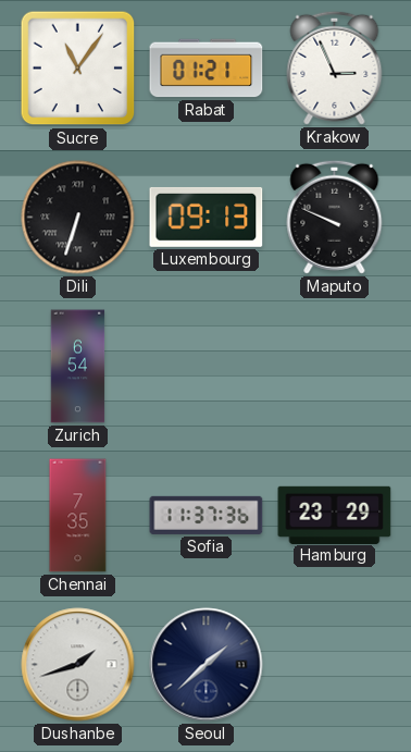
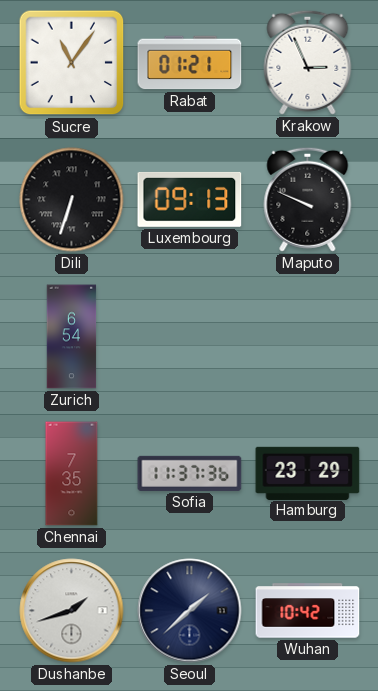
Wuhan: none -> 10:42 (308, 611)
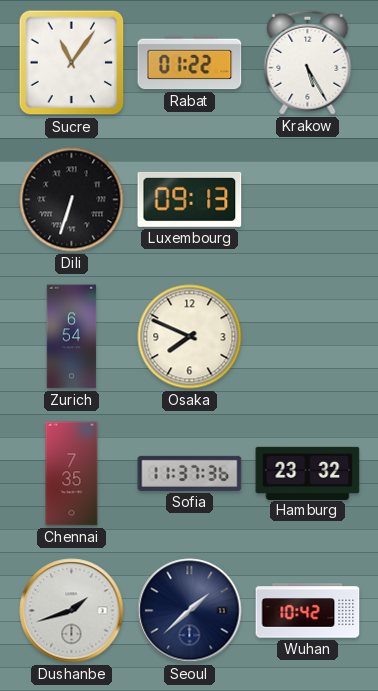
Rabat: 01:21 -> 01:22 (190, 63)
Krakow: 2:56 -> 5:25 (308, 62)
Maputo: 9:49 -> none (308, 199)
Osaka: none -> 7:49 (190, 337)
Hamburg: 23:29 -> 23:32 (308, 473)
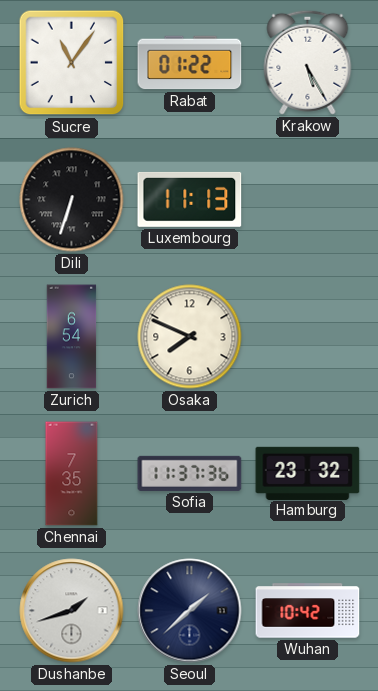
Luxembourg: 09:13 -> 11:13 (190, 199)
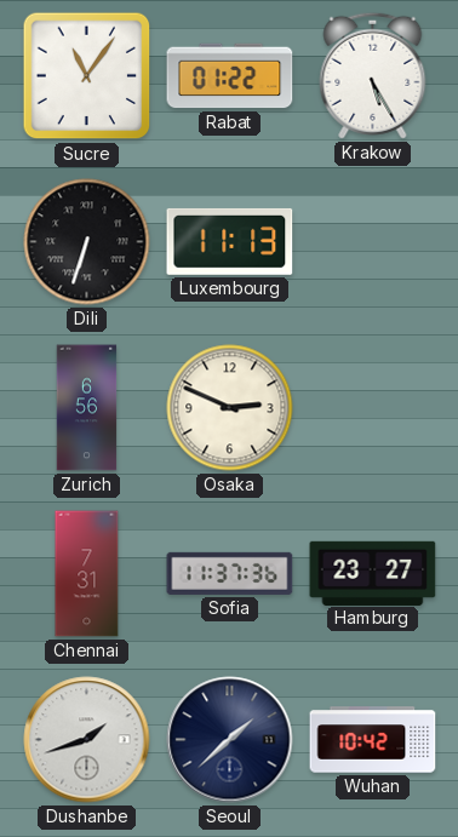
Zurich: 6:54 -> 6:56 (87, 408)
Osaka: 7:49 -> 2:49 (230, 408)
Chennai: 7:35 -> 7:31 (87, 574)
Hamburg: 23:32 -> 23:27 (373, 573)
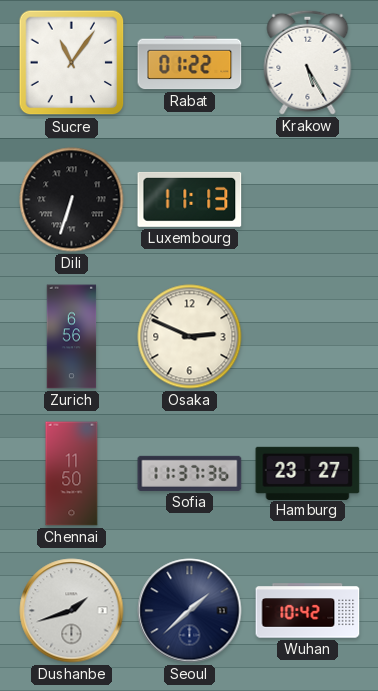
Chennai: 7:31 -> 11:50 (72, 474)
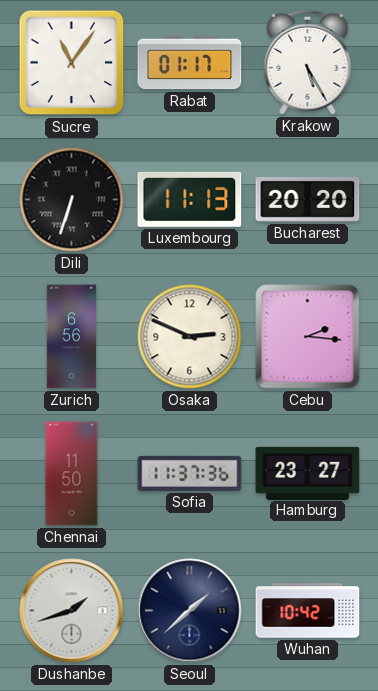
Rabat: 01:22 -> 01:17 (190, 63)
Bucharest: none -> 20:20 (308, 199)
Cebu: none -> 2:16 (308, 337)
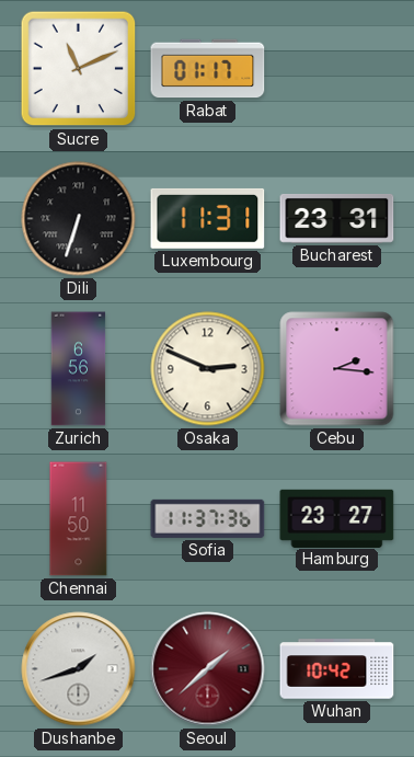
Sucre: 11:06 -> 11:11 (79, 69)
Krakow: 5:25 -> none (308, 62)
Luxembourg: 11:13 -> 11:31 (208, 218)
Bucharest: 20:20 -> 23:31 (337, 218)
Seoul dial: navy -> burgundy (208, 669)
